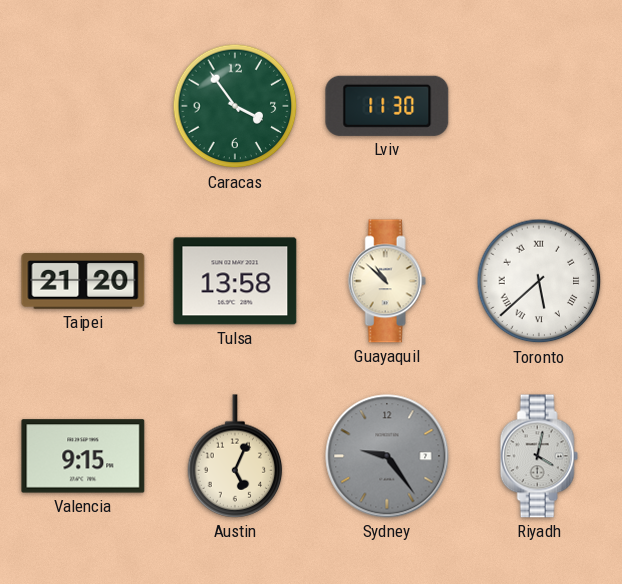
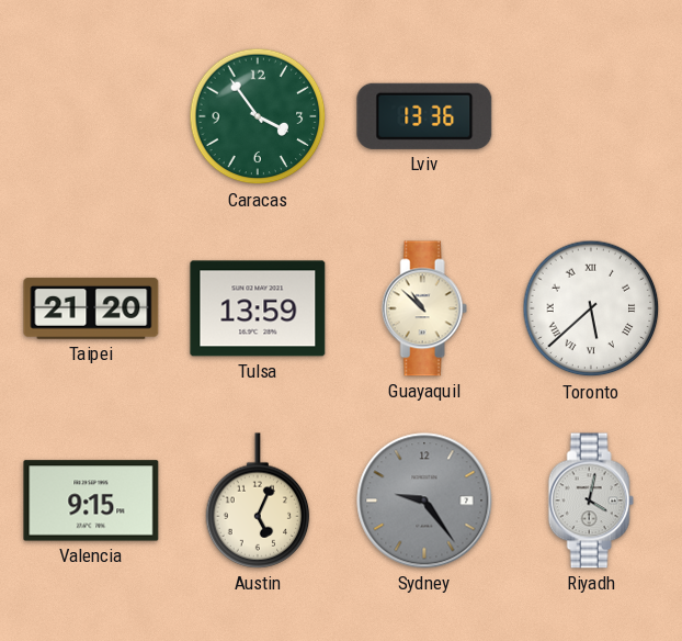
Lviv: 11:30 -> 13:36 (424, 116)
Tulsa: 13:58 -> 13:59 (258, 308)
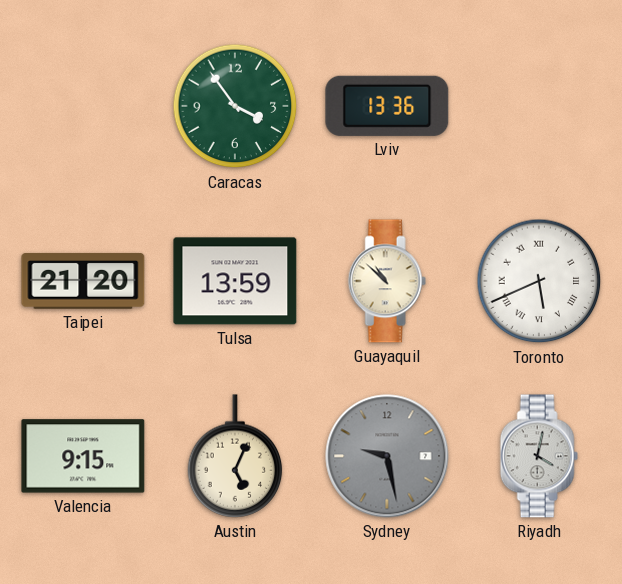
Toronto: 5:38 -> 5:41 (539, 281)
Sydney: 9:24 -> 9:28 (387, 456)
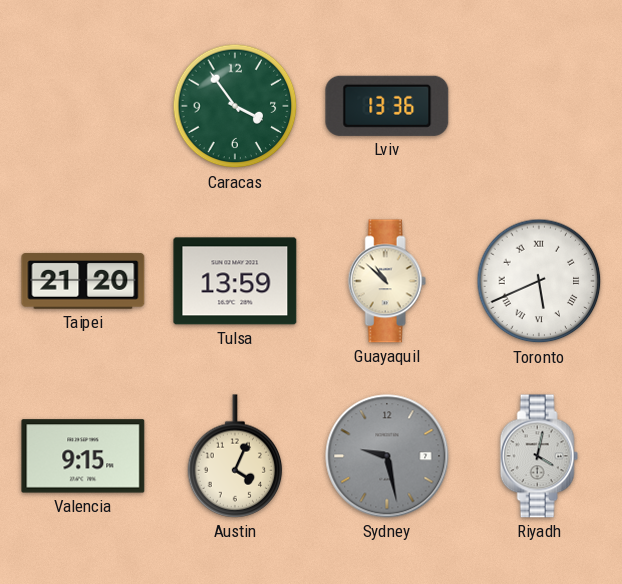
Austin: 5:04 -> 4:04 (235, 456)
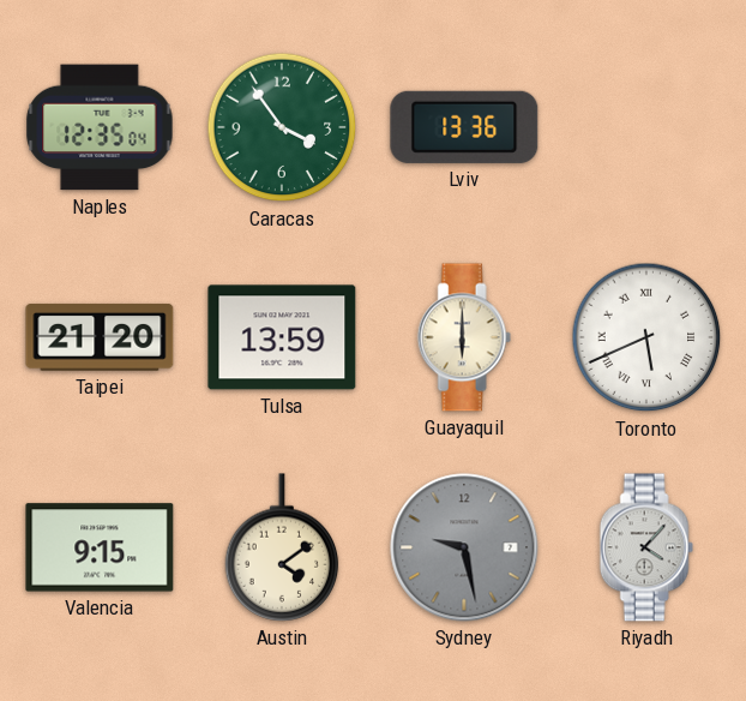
Naples: none -> 12:35 (100, 127)
Guayaquil: 10:52 -> 6:00 (464, 337)
Austin: 4:04 -> 4:09 (282, 547)
Riyadh: 4:02 -> 4:07 (646, 547)
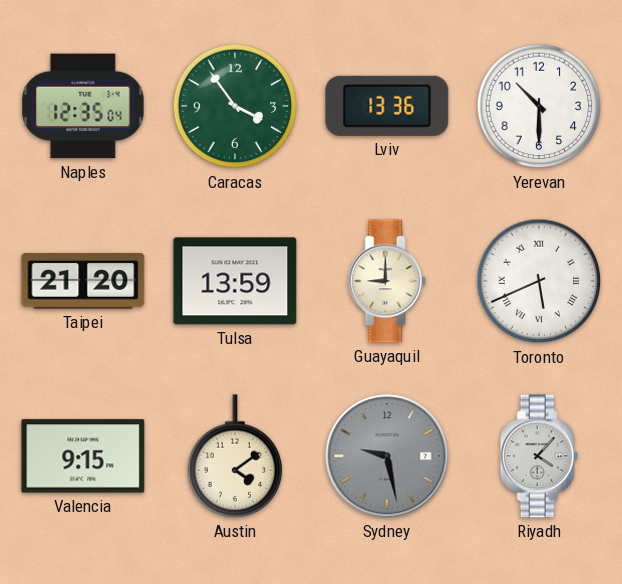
Yerevan: none -> 10:30 (539, 106)
Guayaquil: 6:00 -> 9:00 (387, 281)
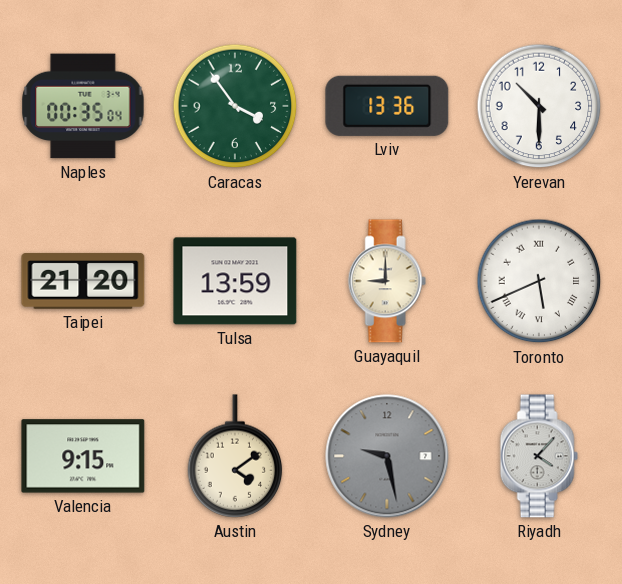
Naples: 12:35 -> 00:35 (83, 106)
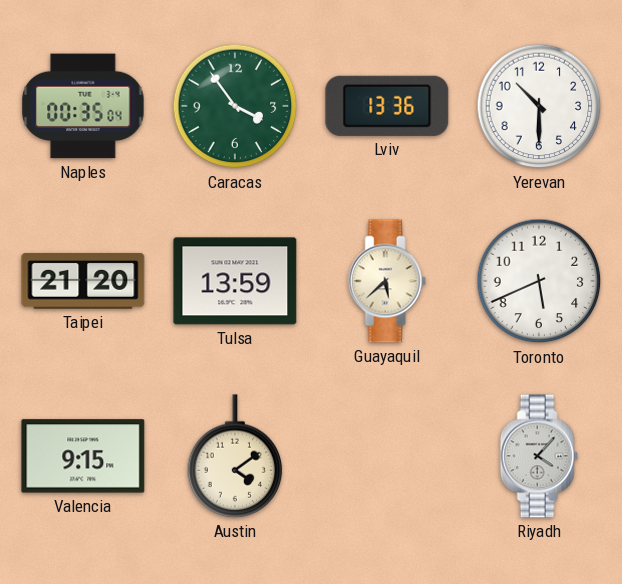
Guayaquil: 9:00 -> 5:38 (387, 281)
Toronto numerals: Roman -> Arabic (539, 281)
Sydney: 9:28 -> none (387, 456)
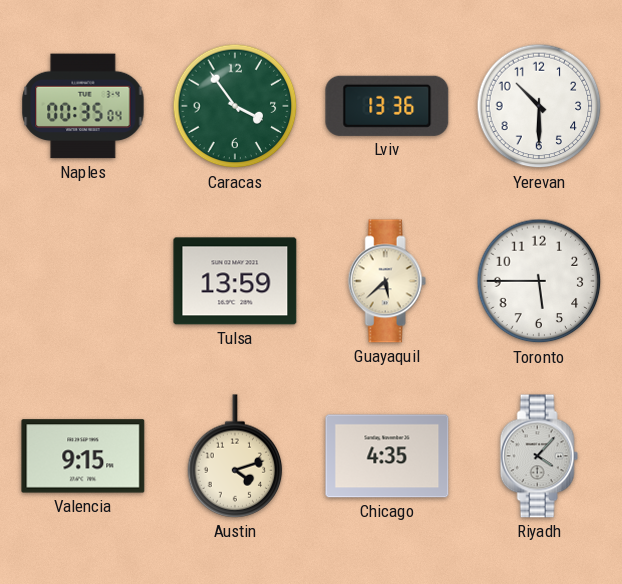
Taipei: 21:20 -> none (83, 281)
Toronto: 5:41 -> 5:45 (539, 281)
Austin: 4:09 -> 4:12 (235, 456)
Chicago: none -> 4:35 (387, 456)
